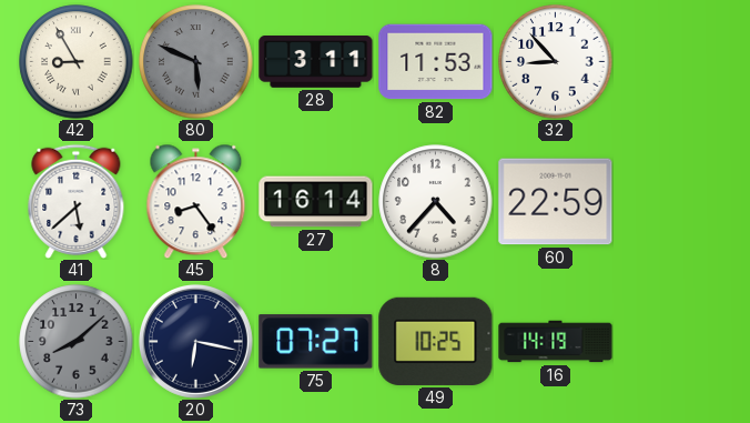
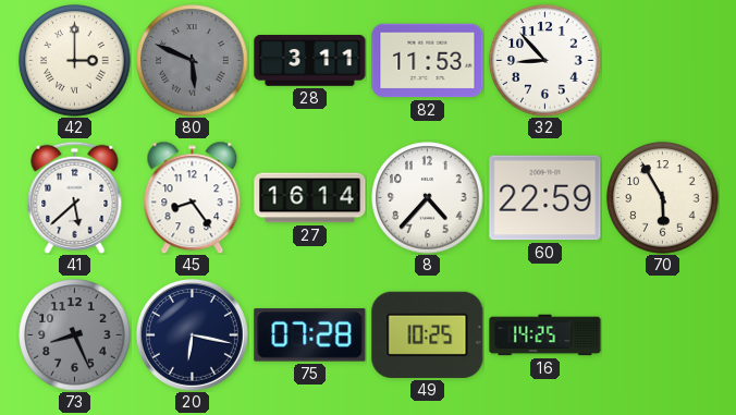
42: 8:55 -> 3:00 (75, 61)
70: none -> 5:55 (663, 198)
73: 8:08 -> 8:26 (75, 335)
75: 07:27 -> 07:28 (310, 335)
16: 14:19 -> 14:25 (545, 335)
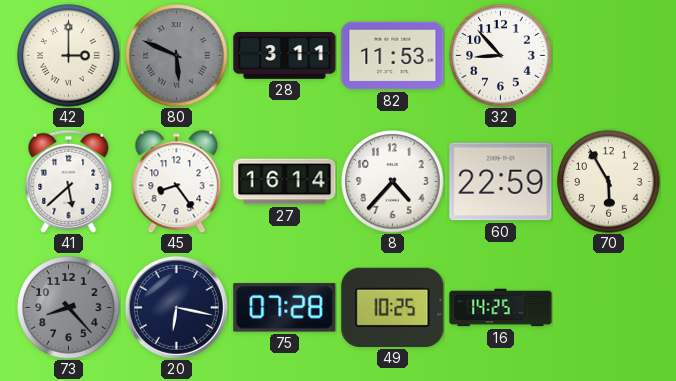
73: 8:26 -> 8:23 (69, 308)
